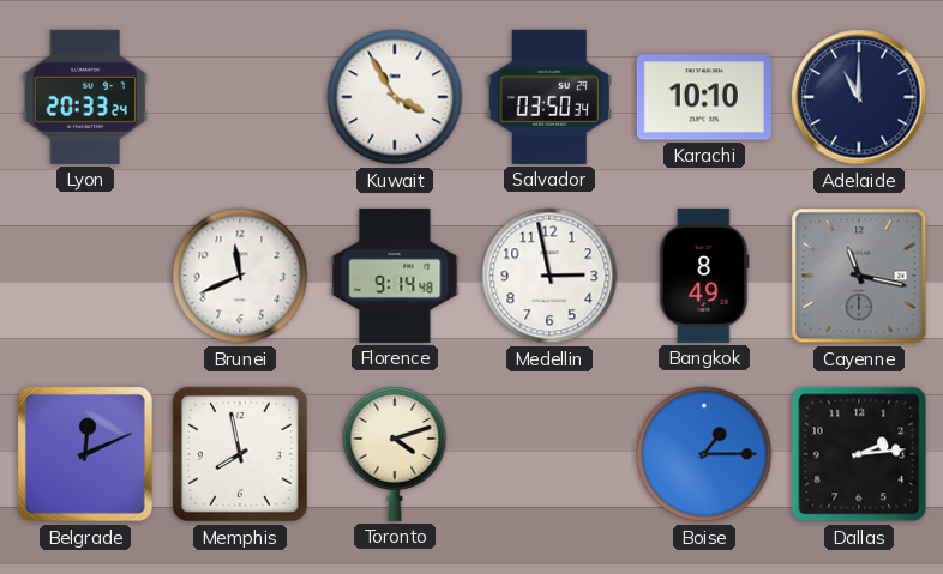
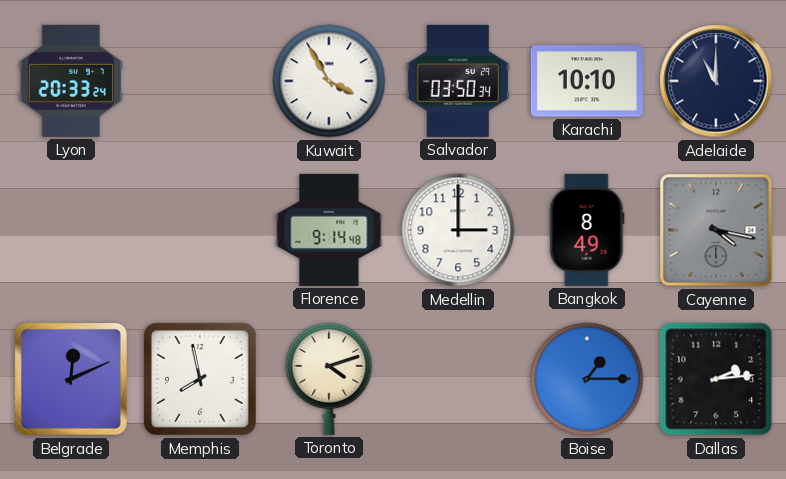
Brunei: 11:41 -> none (240, 276)
Medellin: 2:58 -> 3:00 (458, 230)
Cayenne: 11:17 -> 4:17 (716, 230)
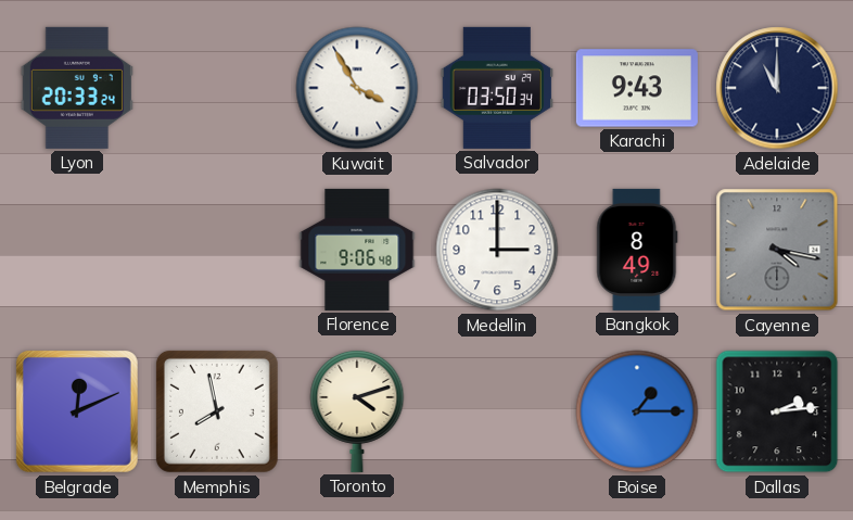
Karachi: 10:10 -> 9:43 (637, 88)
Florence: 9:14 -> 9:06 (357, 250)
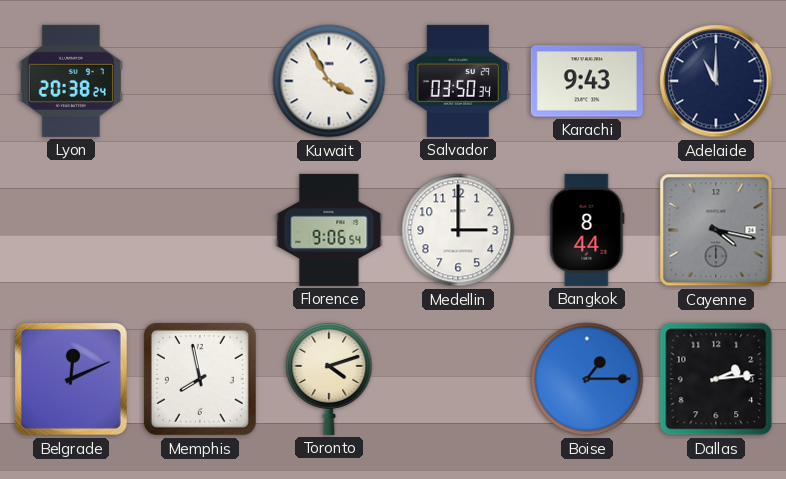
Lyon: 20:33 -> 20:38 (71, 81)
Florence: 9:06:48 -> 9:06:54 (329, 230)
Bangkok: 8:49 -> 8:44 (587, 230)
